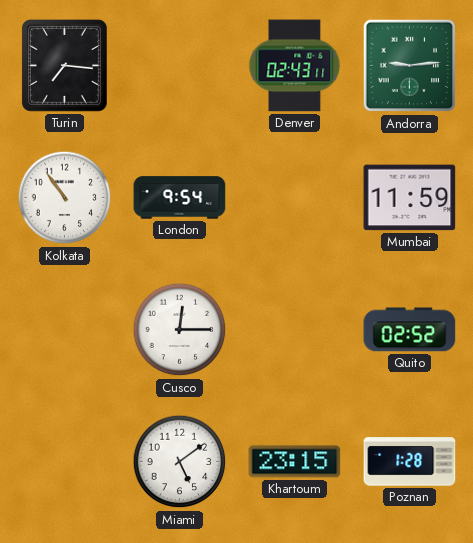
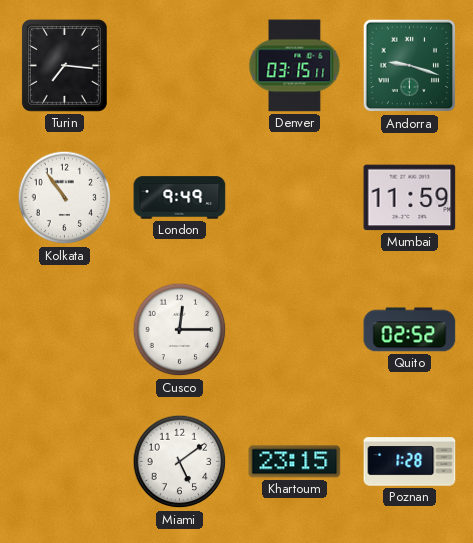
Denver: 02:43 -> 03:15 (295, 66)
Andorra: 9:14 -> 9:18 (410, 66)
London: 9:54 -> 9:49 (180, 198)
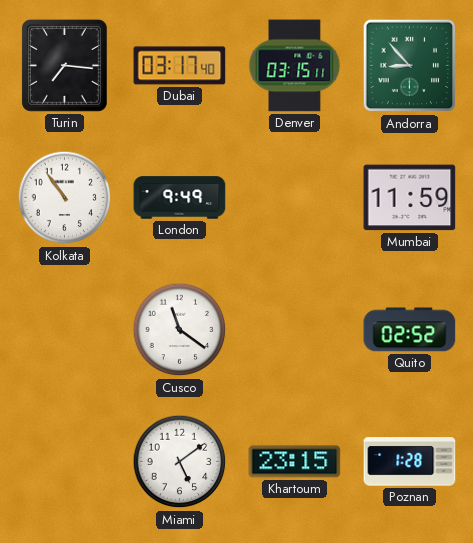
Dubai: none -> 03:17 (180, 66)
Andorra: 9:18 -> 8:53 (410, 66)
Cusco: 12:15 -> 11:21 (180, 330)
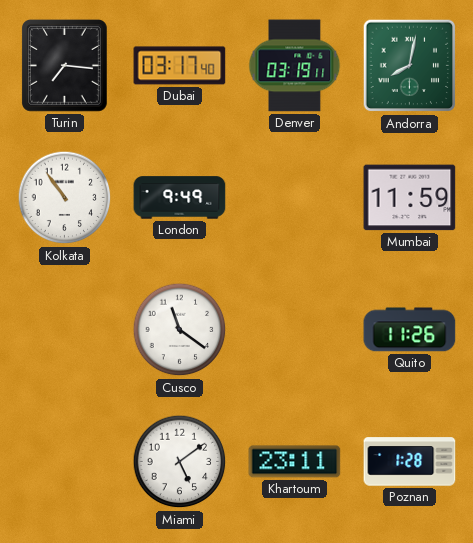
Denver: 03:15 -> 03:19 (295, 66)
Andorra: 8:53 -> 8:02 (410, 66)
Quito: 02:52 -> 11:26 (410, 330)
Khartoum: 23:15 -> 23:11 (295, 462)
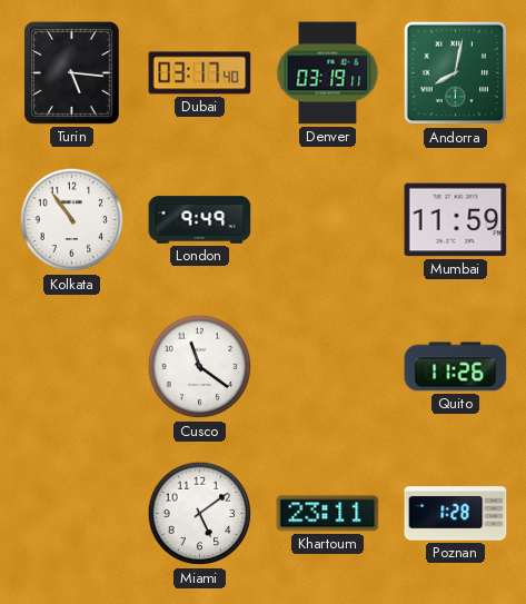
Turin: 7:16 -> 5:16 (71, 72)
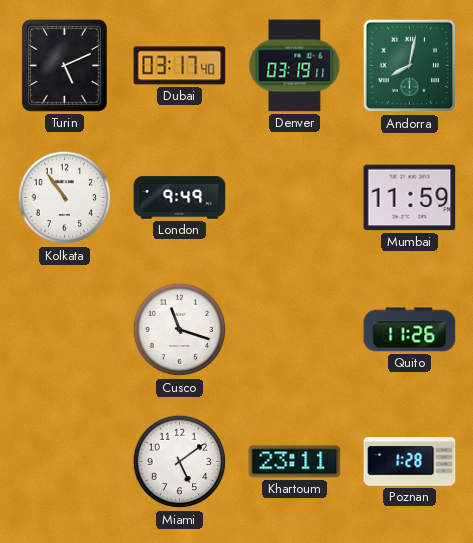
Turin: 5:16 -> 5:11 (64, 65)
Cusco: 11:21 -> 11:18 (180, 330)
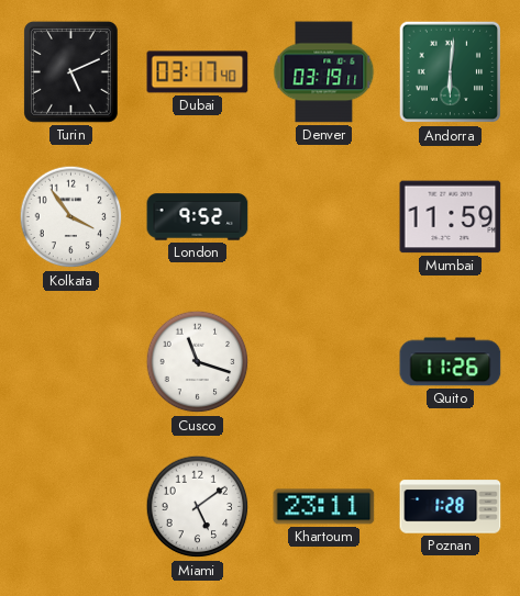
Andorra: 8:02 -> 6:01 (451, 72)
Kolkata: 10:54 -> 3:54 (71, 217)
London: 9:49 -> 9:52 (198, 217)
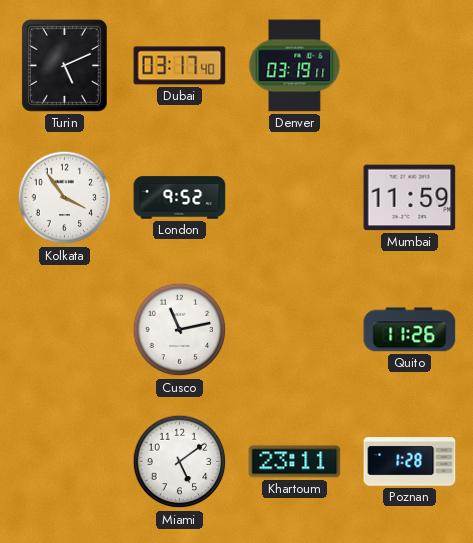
Andorra: 6:01 -> none (451, 72)
Cusco: 11:18 -> 11:13 (180, 330)
